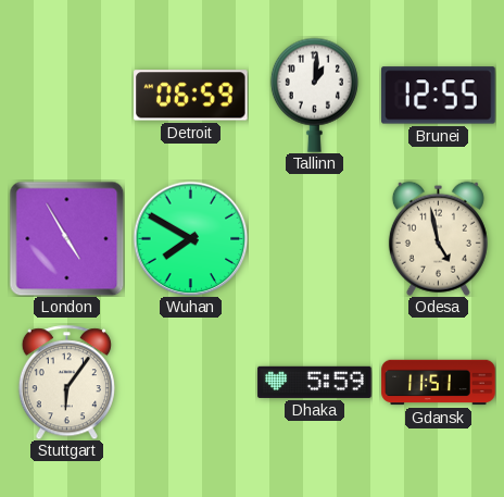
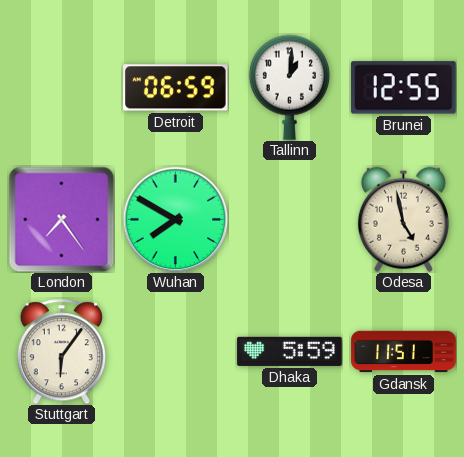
London: 4:55 -> 7:24 (61, 219)
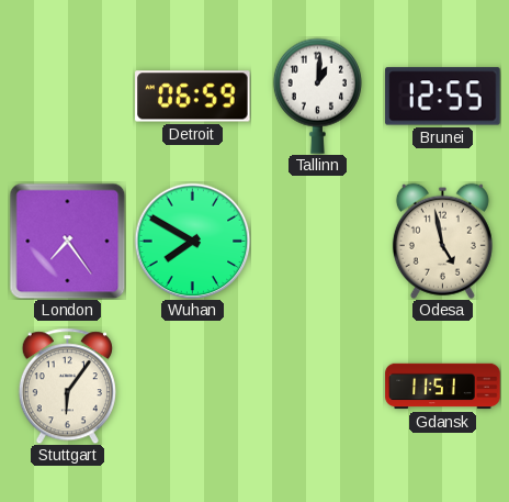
Dhaka: 5:59 -> none (290, 351)
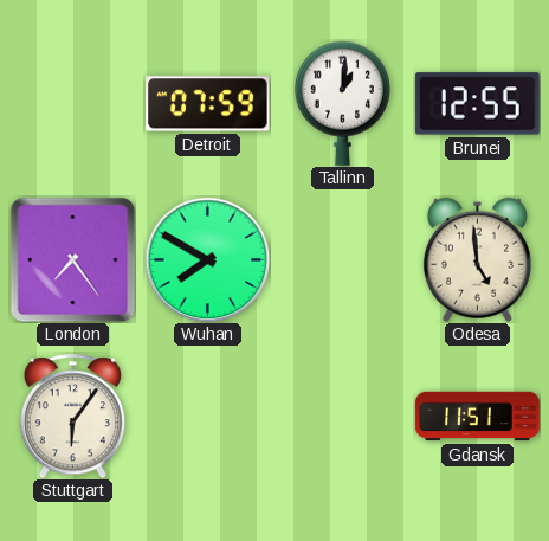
Detroit: 06:59 -> 07:59 (208, 104)
Odesa: 4:58 -> 4:59 (477, 259)
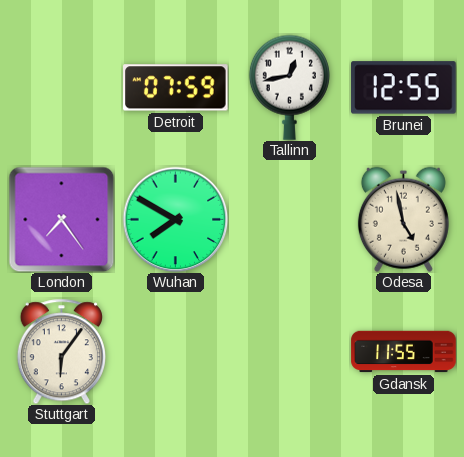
Tallinn: 1:01 -> 12:43 (289, 87)
Odesa: 4:59 -> 4:58 (403, 219)
Gdansk: 11:51 -> 11:55 (404, 352)
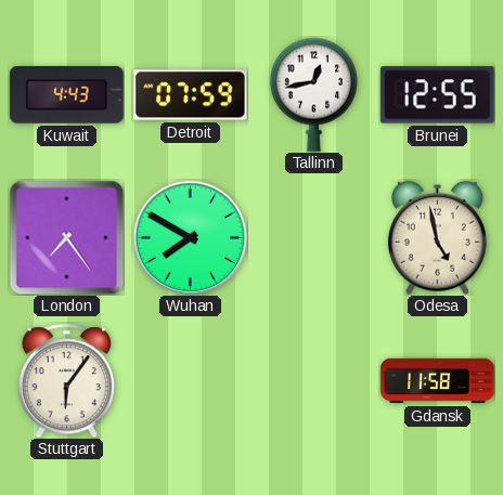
Kuwait: none -> 4:43 (67, 95)
Gdansk: 11:55 -> 11:58 (438, 381)
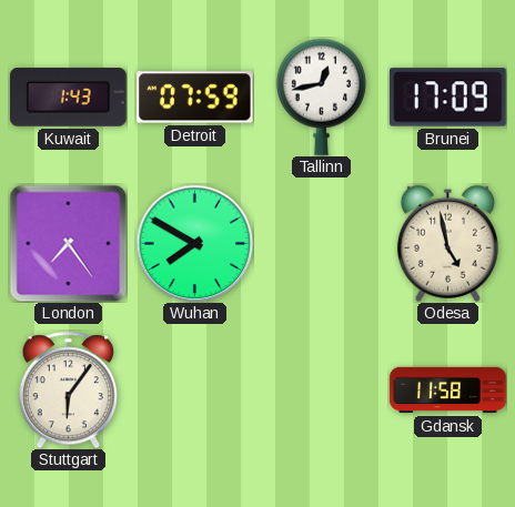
Kuwait: 4:43 -> 1:43 (69, 98)
Brunei: 12:55 -> 17:09 (448, 98)
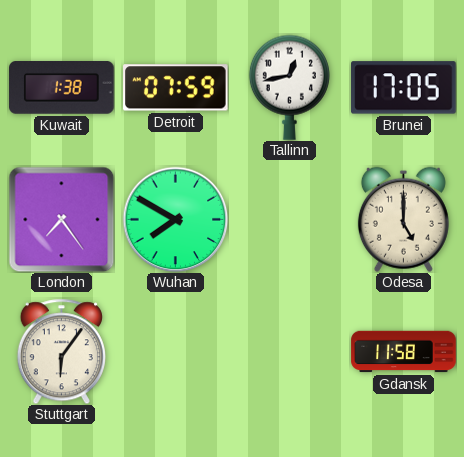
Kuwait: 1:43 -> 1:38 (62, 88)
Brunei: 17:09 -> 17:05 (404, 88)
Odesa: 4:58 -> 5:00 (403, 219)
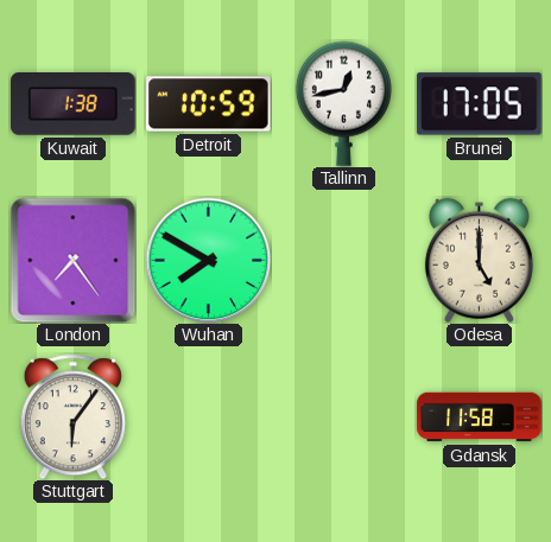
Detroit: 07:59 -> 10:59 (209, 104)
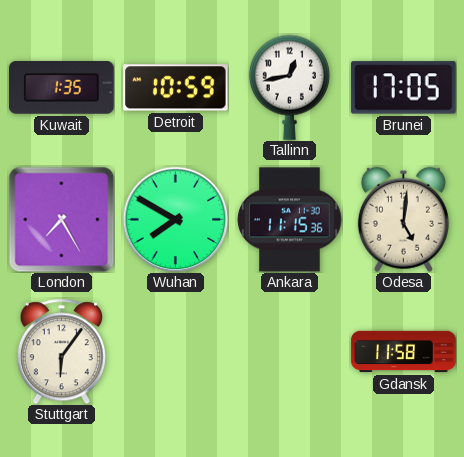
Kuwait: 1:38 -> 1:35 (62, 88)
London: 7:24 -> 7:25 (61, 219)
Ankara: none -> 11:15 (290, 220)
Odesa: 5:00 -> 5:01 (403, 219)
